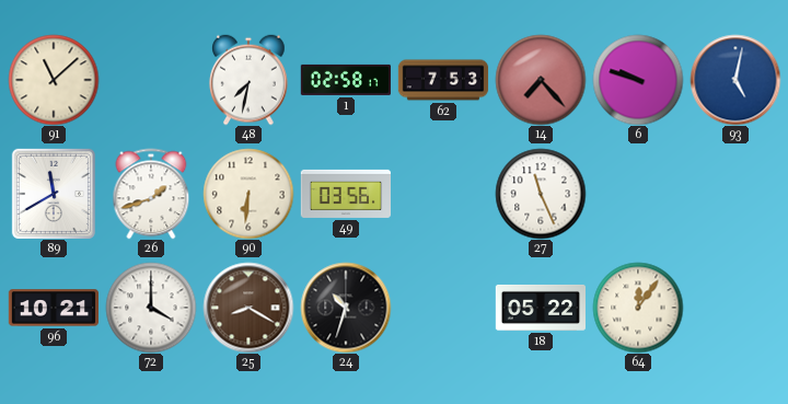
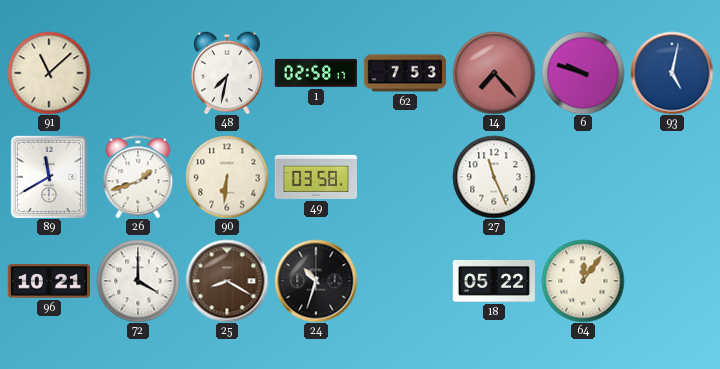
49: 03:56 -> 03:58 (315, 177)
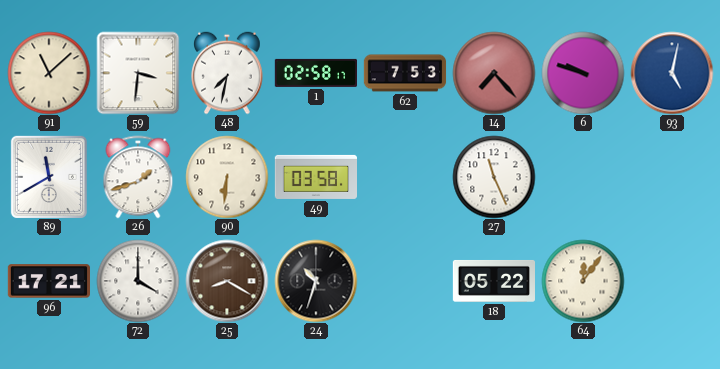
59: none -> 3:31 (138, 73)
96: 10:21 -> 17:21 (48, 281)
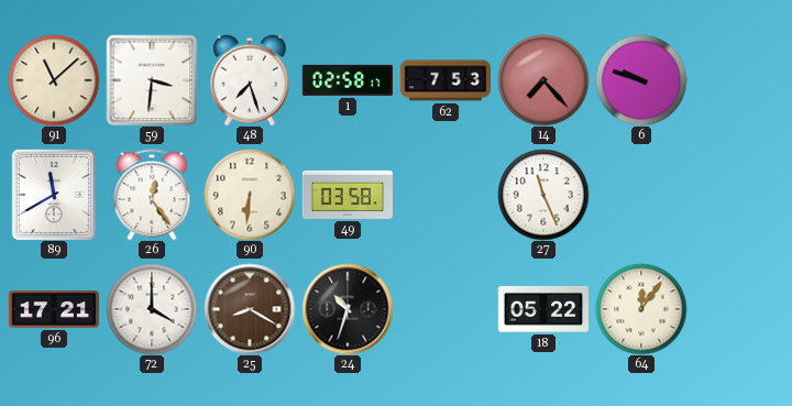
48: 7:32 -> 7:27 (250, 80)
93: 5:02 -> none (672, 73)
26: 1:42 -> 12:24 (152, 195)
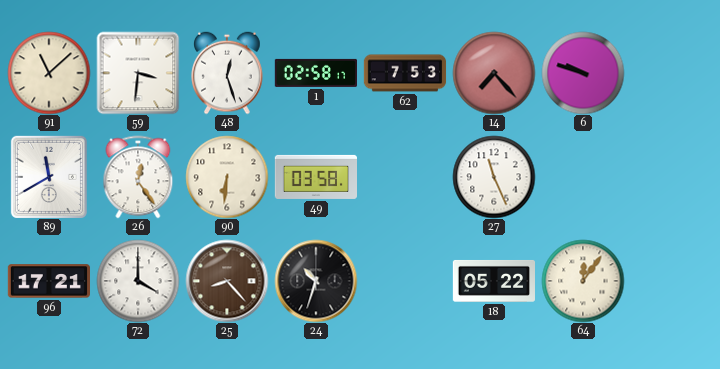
48: 7:27 -> 12:27 (227, 73)
25: 8:20 -> 8:23 (227, 281)
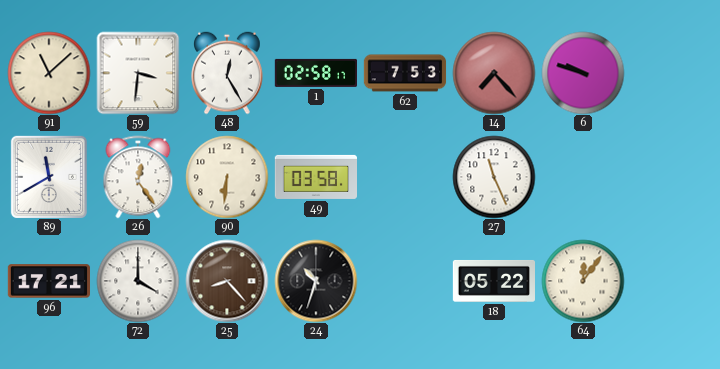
48: 12:27 -> 12:25 (227, 73)
